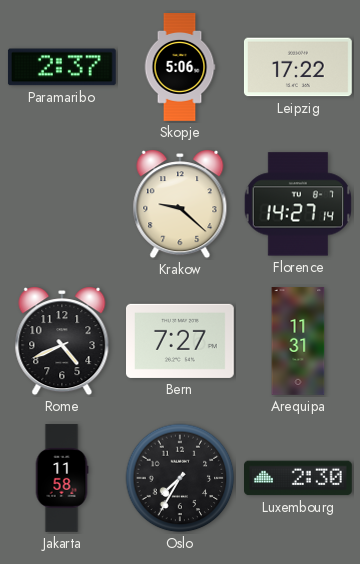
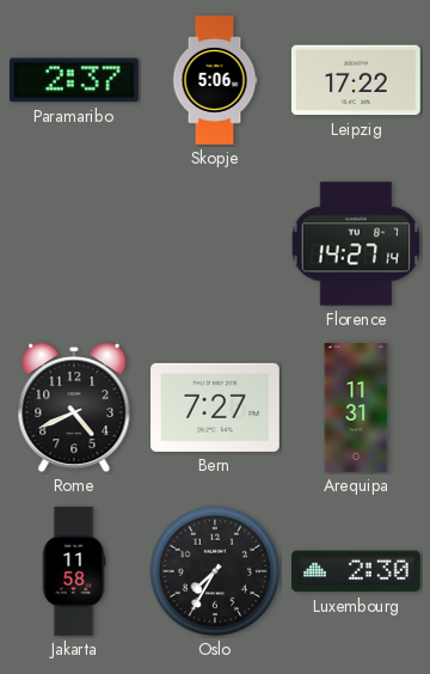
Krakow: 9:22 -> none (180, 204)
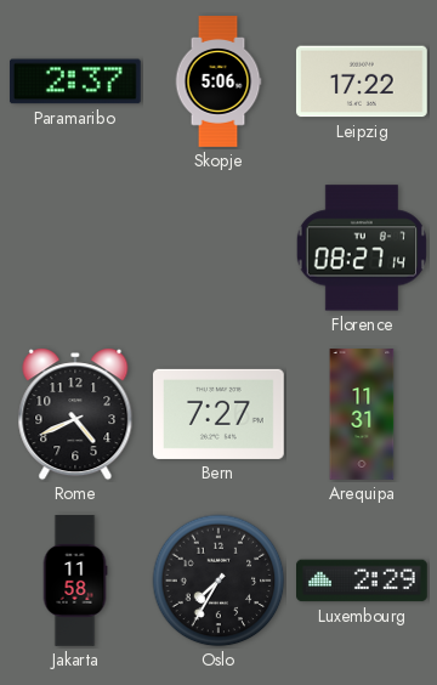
Florence: 14:27 -> 08:27 (362, 248)
Luxembourg: 2:30 -> 2:29 (363, 581)
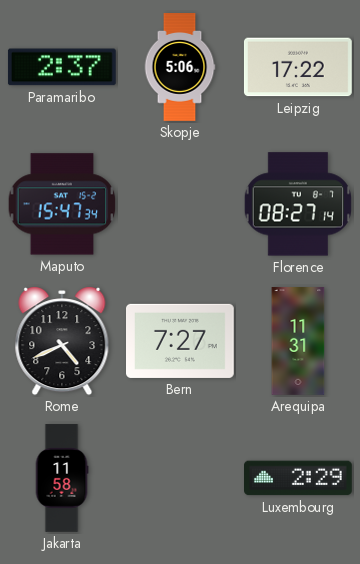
Maputo: none -> 15:47 (62, 204)
Oslo: 7:35 -> none (218, 581)
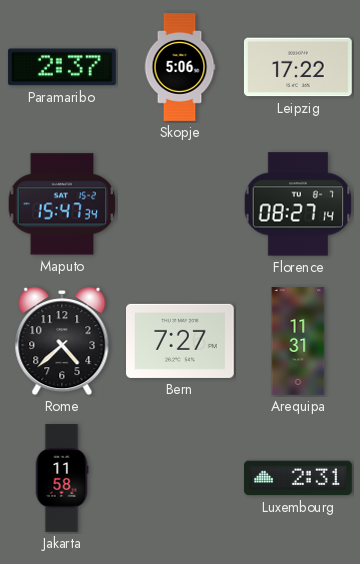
Rome: 4:41 -> 4:38 (62, 341)
Luxembourg: 2:29 -> 2:31 (299, 478)
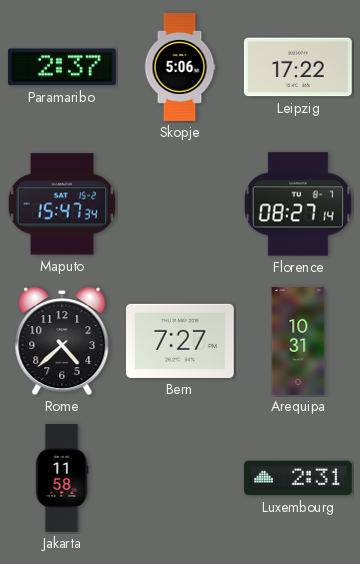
Arequipa: 11:31 -> 10:31 (298, 341)
